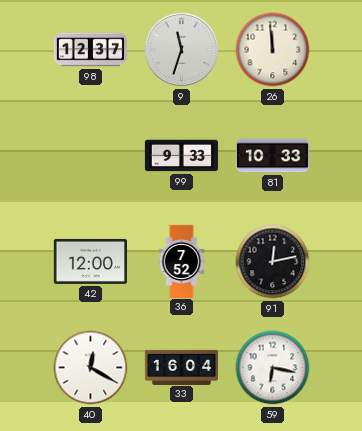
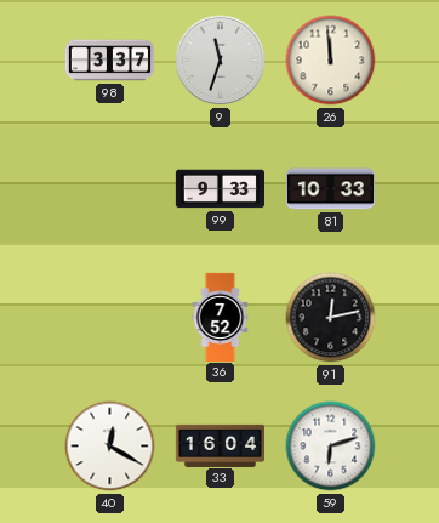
98: 12:37 -> 3:37 (109, 61)
42: 12:00 -> none (90, 261)
59: 6:17 -> 6:12 (331, 447)
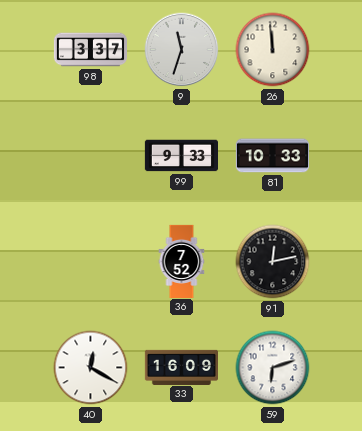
33: 16:04 -> 16:09 (181, 367)
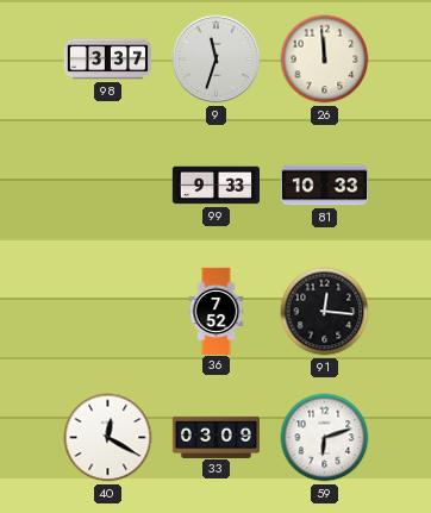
91: 12:13 -> 12:16 (325, 312)
33: 16:09 -> 03:09 (215, 437)
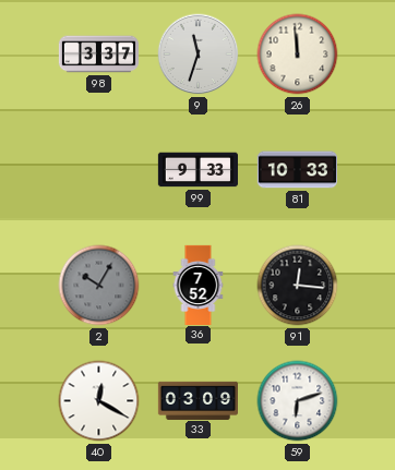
2: none -> 10:05 (99, 286)
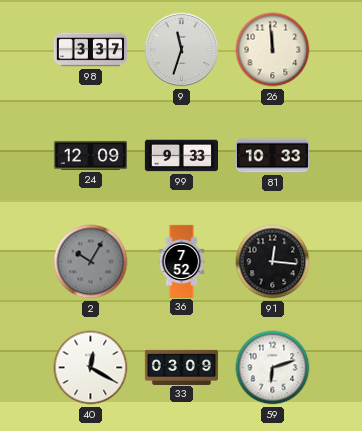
24: none -> 12:09 (90, 155)
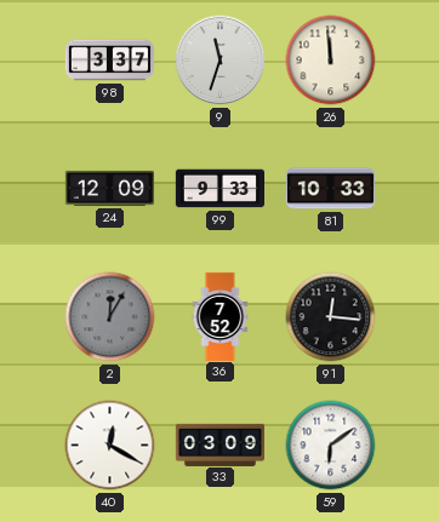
2: 10:05 -> 12:05 (110, 317)
59: 6:12 -> 6:09 (331, 446)
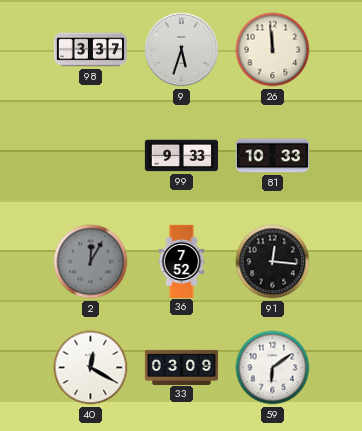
9: 11:33 -> 5:33 (182, 50)
24: 12:09 -> none (109, 188)
